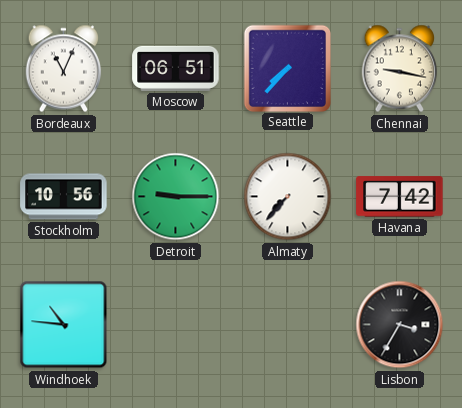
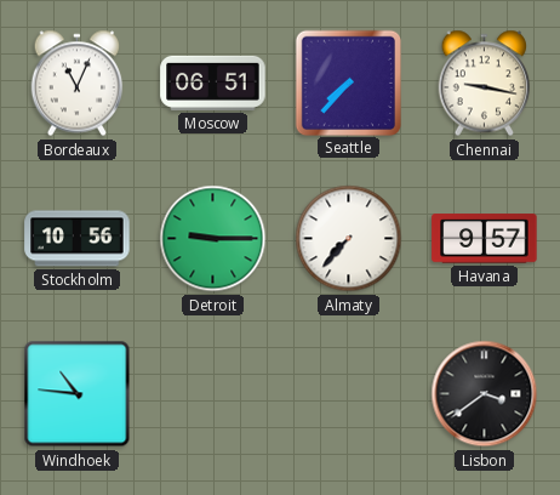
Havana: 7:42 -> 9:57 (485, 239)
Lisbon: 3:35 -> 3:39 (485, 394)
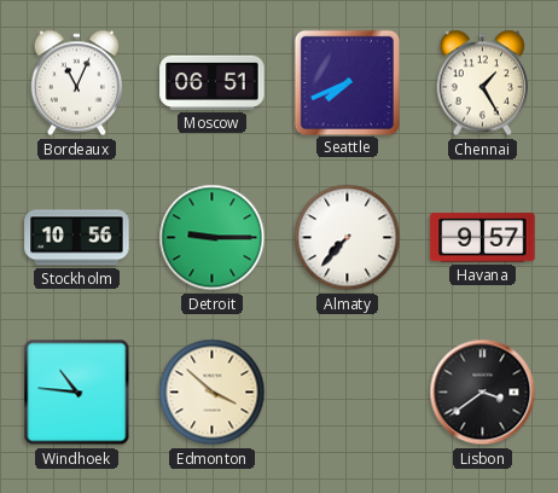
Seattle: 7:37 -> 7:41 (347, 82)
Chennai: 9:17 -> 1:25 (483, 83)
Edmonton: none -> 3:52 (213, 393)
